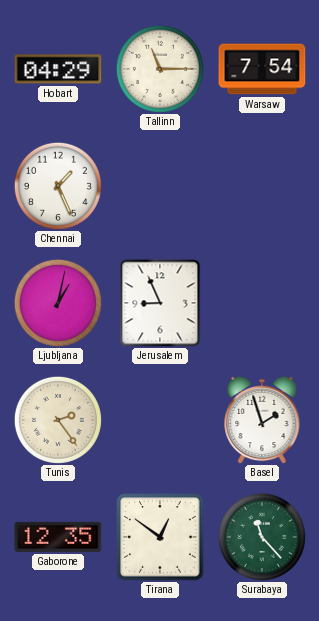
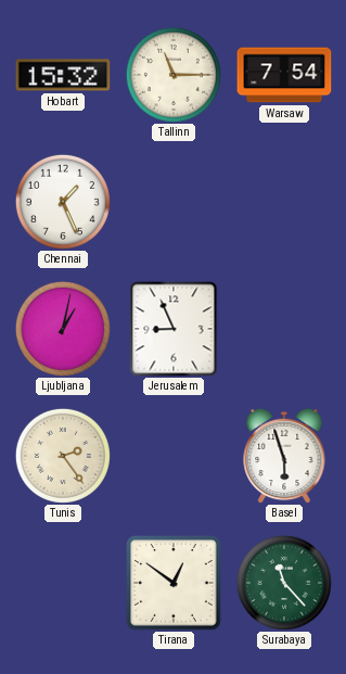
Hobart: 04:29 -> 15:32 (63, 75)
Basel: 1:57 -> 5:57 (284, 456)
Gaborone: 12:35 -> none (58, 537)
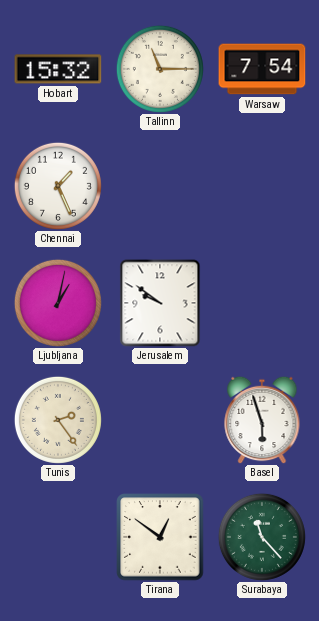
Jerusalem: 8:56 -> 9:51 (160, 303)
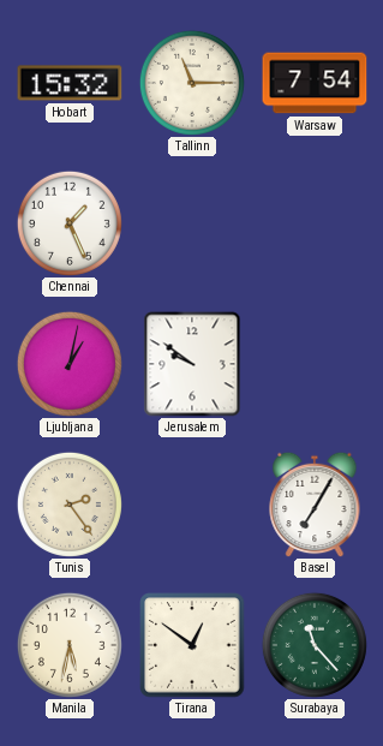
Basel: 5:57 -> 7:05 (315, 505)
Manila: none -> 5:32 (70, 645)
